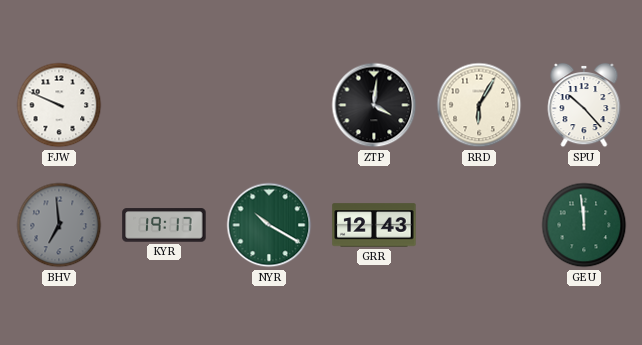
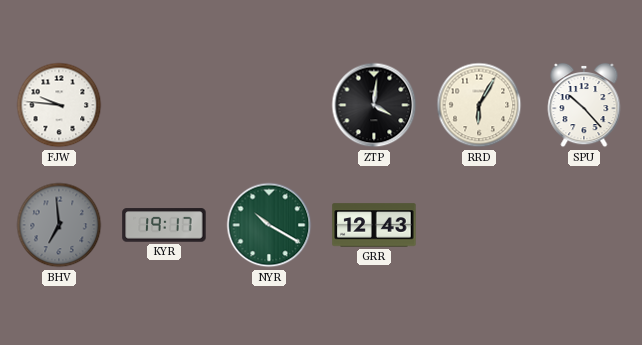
FJW: 9:49 -> 9:46 (59, 105)
GEU: 11:59 -> none (584, 225)
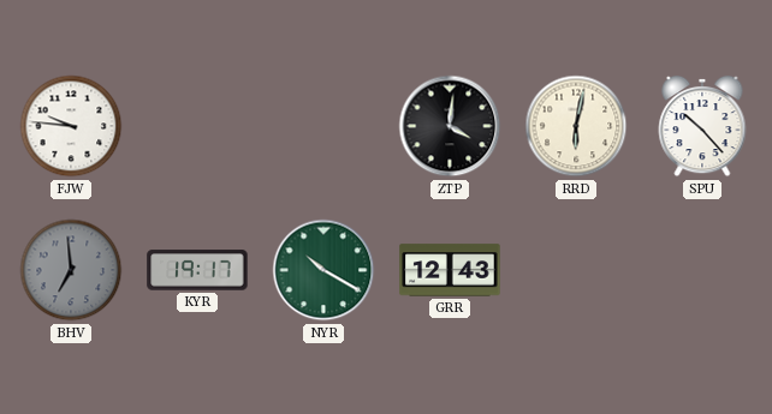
RRD: 6:05 -> 6:02 (576, 126)
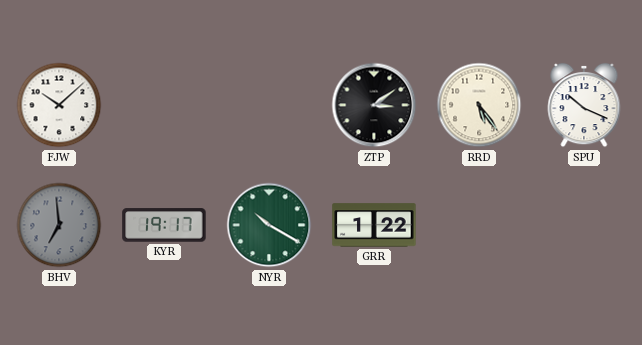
FJW: 9:46 -> 10:08 (59, 105)
ZTP: 4:01 -> 3:09 (374, 105)
RRD: 6:02 -> 5:24 (479, 105)
SPU: 10:23 -> 10:19 (584, 105)
GRR: 12:43 -> 1:22 (374, 225)
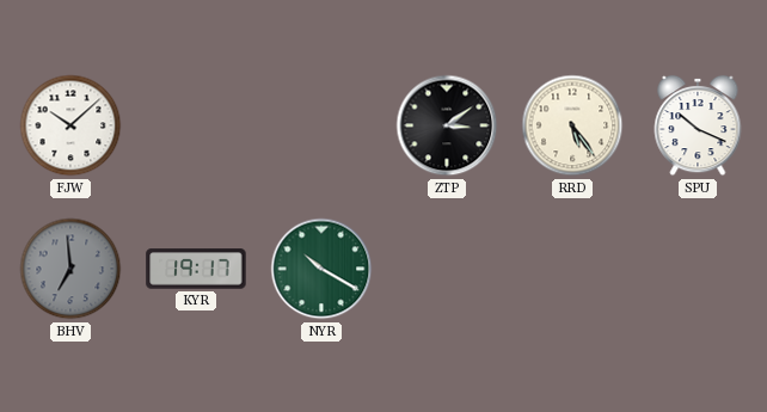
GRR: 1:22 -> none (374, 225)
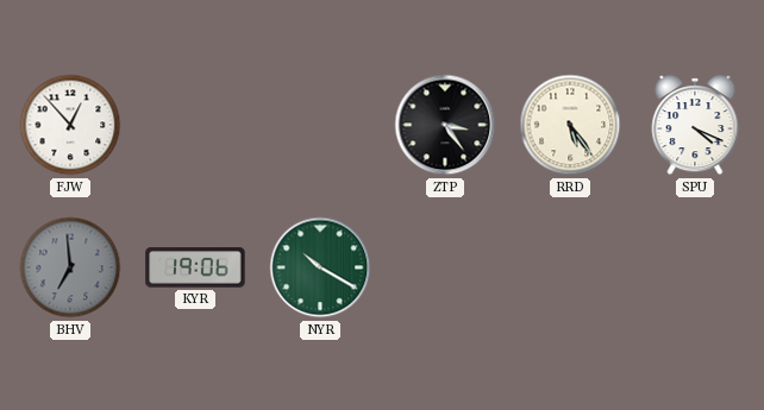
FJW: 10:08 -> 12:53 (70, 125)
ZTP: 3:09 -> 3:24 (445, 125)
SPU: 10:19 -> 4:19 (695, 125)
KYR: 19:17 -> 19:06 (195, 267)
